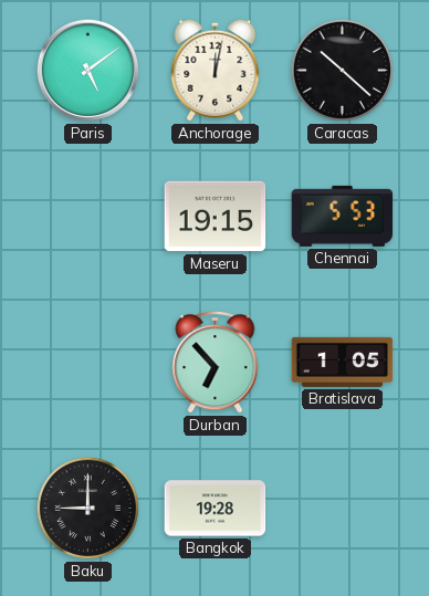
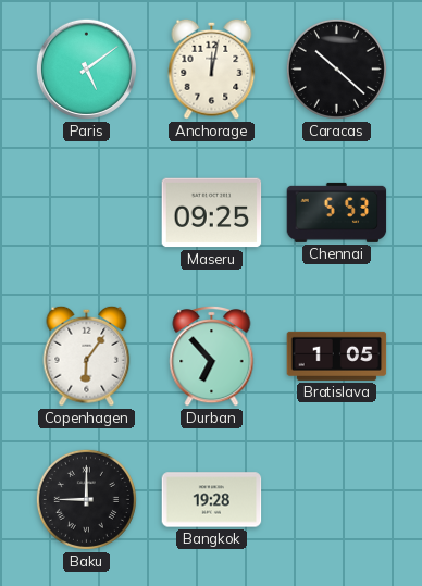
Maseru: 19:15 -> 09:25 (212, 213)
Copenhagen: none -> 6:06 (87, 356)
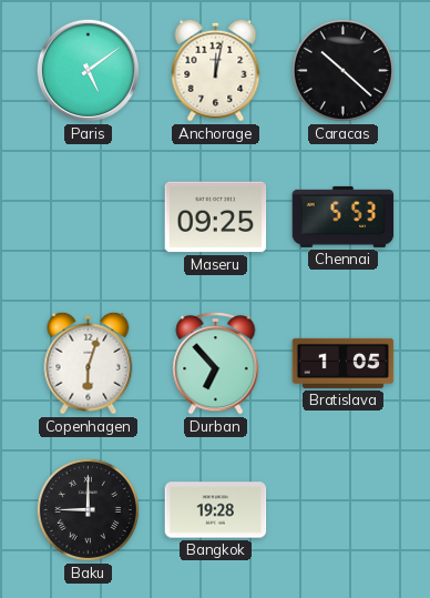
Copenhagen: 6:06 -> 6:03 (89, 363)
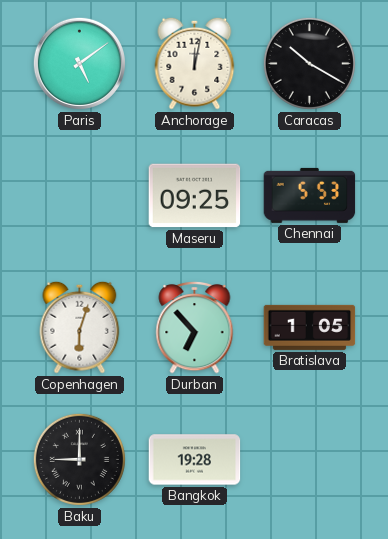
Caracas: 10:22 -> 10:20 (309, 63)
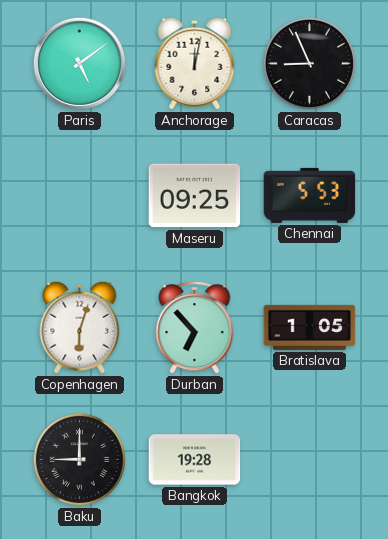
Caracas: 10:20 -> 8:56 (309, 63)
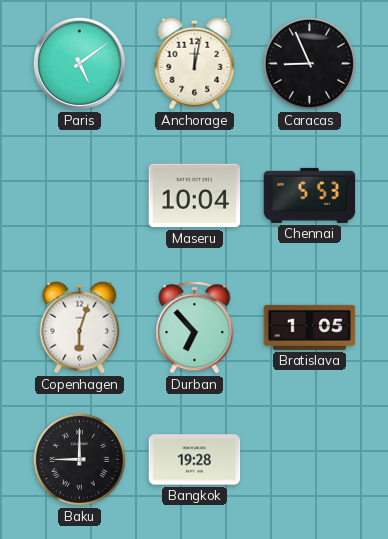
Maseru: 09:25 -> 10:04 (195, 196)
